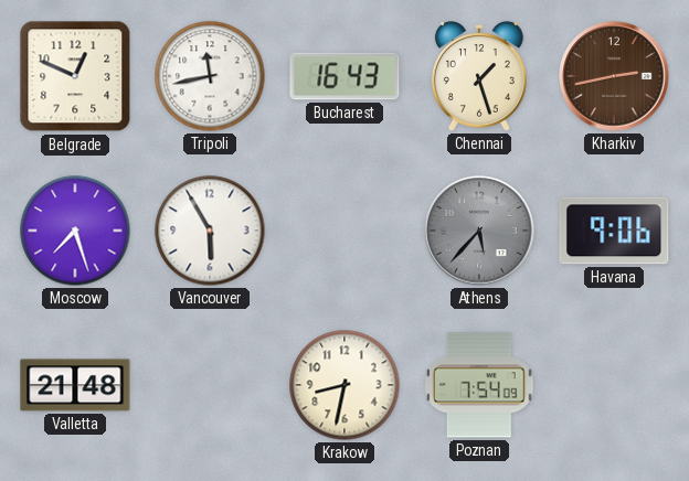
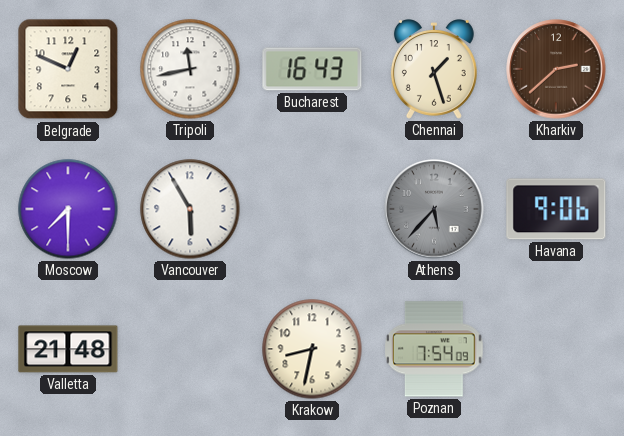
Kharkiv: 2:43 -> 2:38 (556, 69)
Moscow: 7:27 -> 7:30 (68, 209)
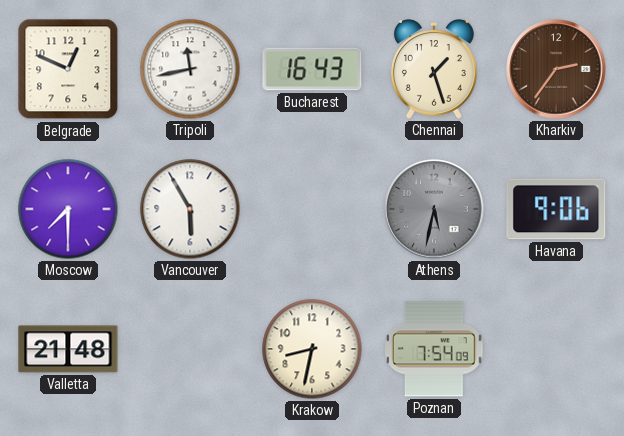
Kharkiv: 2:38 -> 2:36 (556, 69)
Athens: 5:37 -> 5:32 (434, 209)
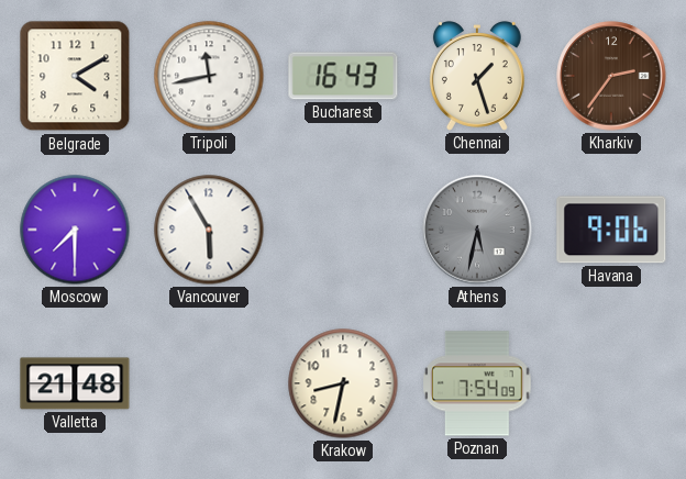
Belgrade: 12:49 -> 4:10 (75, 76)
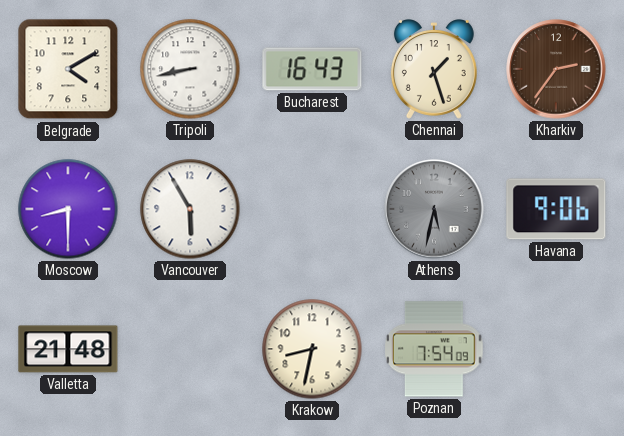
Tripoli: 11:43 -> 8:43 (190, 69)
Moscow: 7:30 -> 8:30 (68, 209)
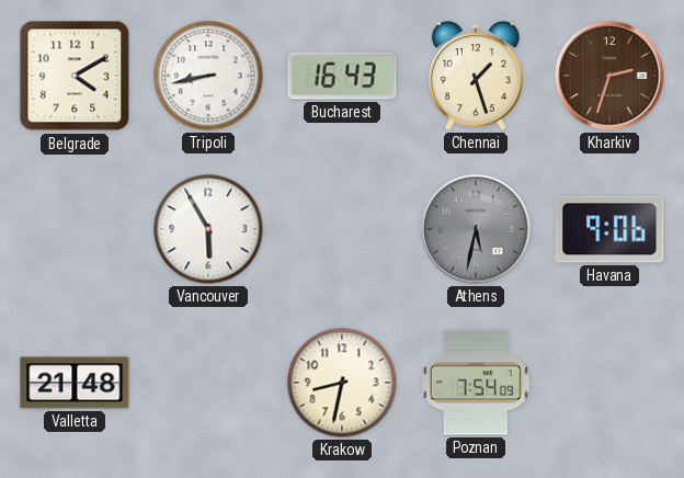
Kharkiv: 2:36 -> 2:33 (609, 76)
Moscow: 8:30 -> none (68, 209)
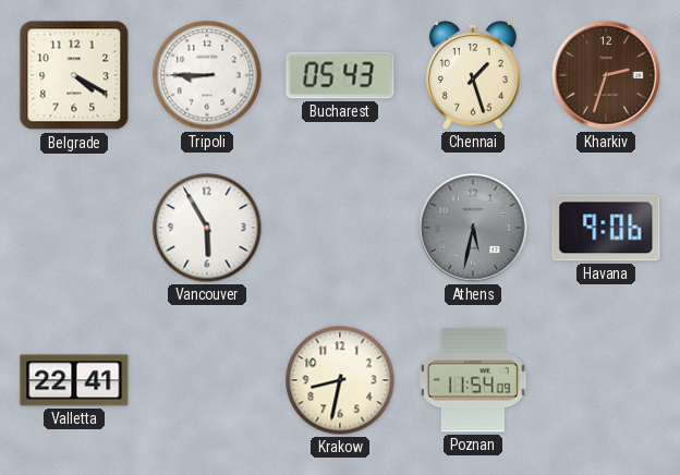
Belgrade: 4:10 -> 4:20 (74, 75)
Tripoli: 8:43 -> 8:45 (207, 75)
Bucharest: 16:43 -> 05:43 (340, 75)
Valletta: 21:48 -> 22:41 (74, 380)
Poznan: 7:54 -> 11:54 (473, 380)
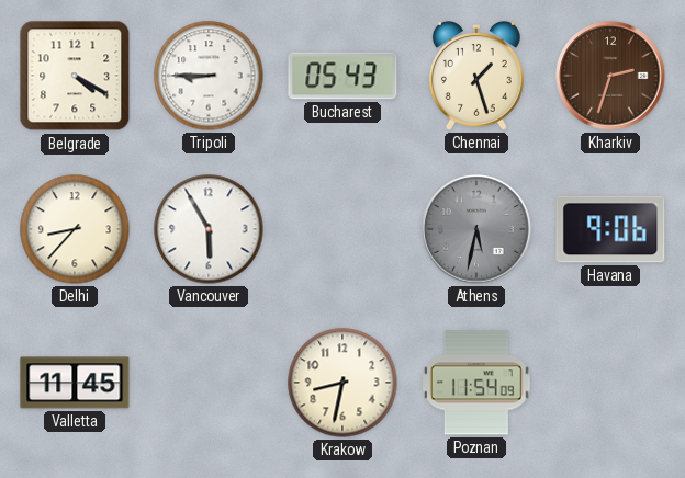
Delhi: none -> 8:37 (75, 229)
Valletta: 22:41 -> 11:45 (75, 383)
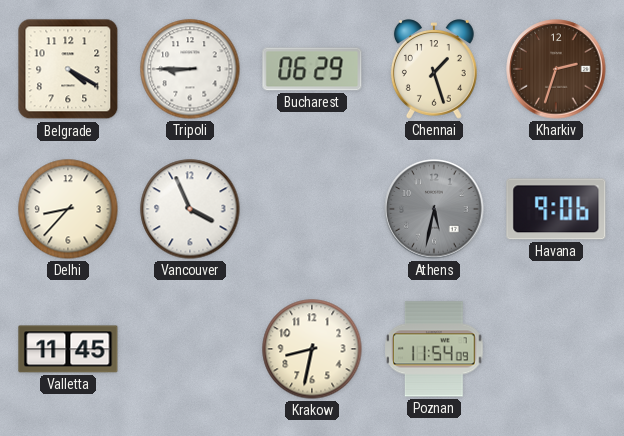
Bucharest: 05:43 -> 06:29 (312, 69)
Vancouver: 5:55 -> 3:56 (190, 209)
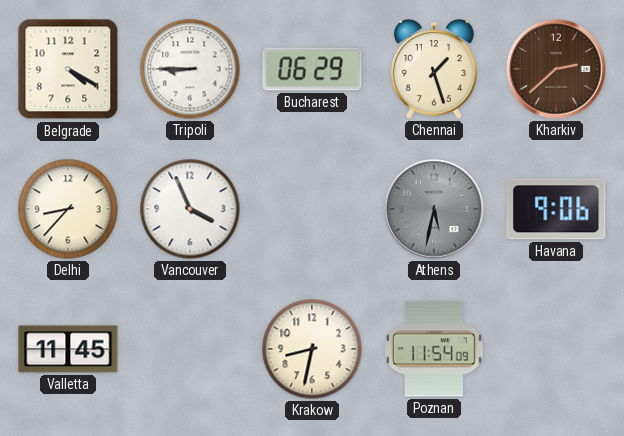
Kharkiv: 2:33 -> 2:38 (556, 69)
